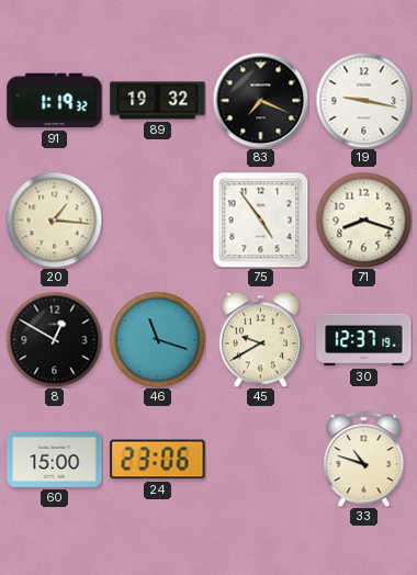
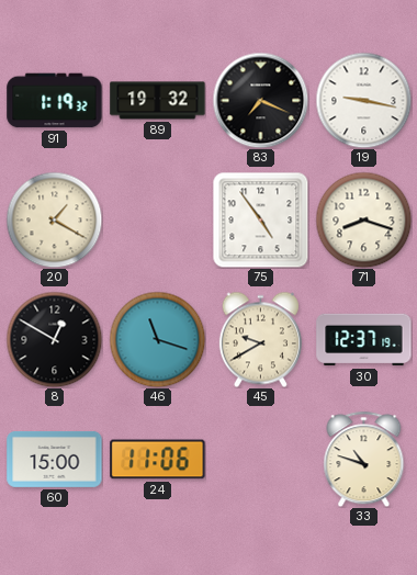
20: 1:16 -> 1:20 (54, 219)
24: 23:06 -> 11:06 (158, 460)
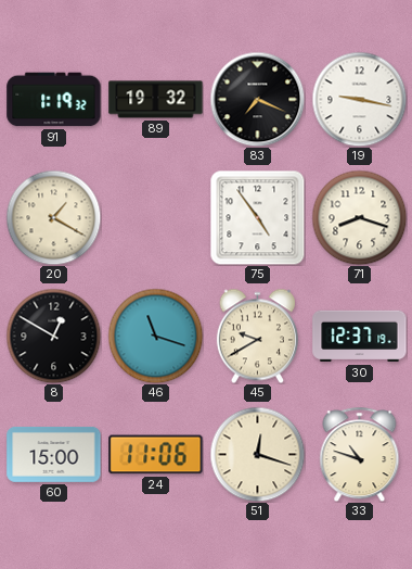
51: none -> 12:18 (257, 454)
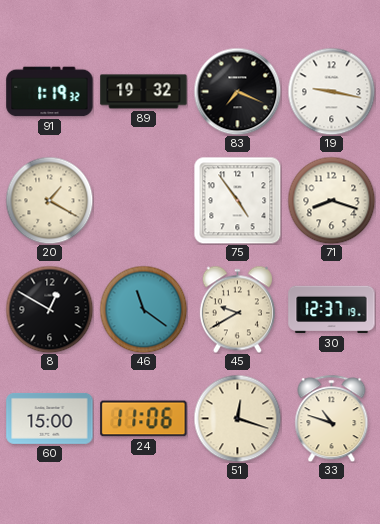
46: 11:18 -> 11:21 (143, 309)
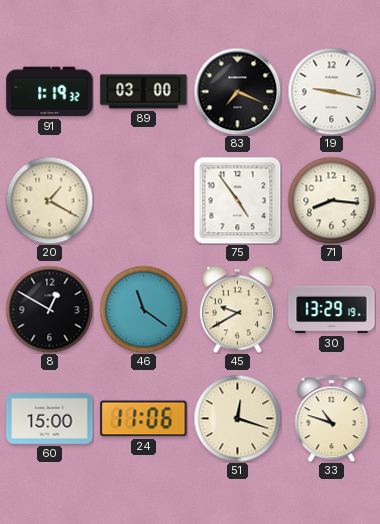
89: 19:32 -> 03:00 (144, 92)
71: 8:18 -> 8:16 (331, 200)
30: 12:37 -> 13:29 (332, 310)
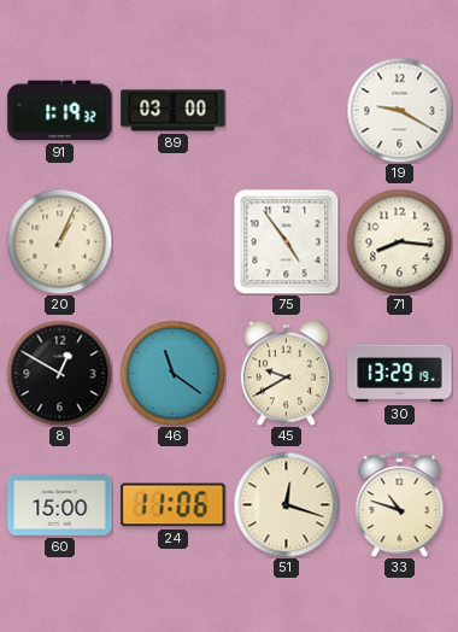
83: 7:19 -> none (237, 91)
19: 9:17 -> 9:20 (399, 110)
20: 1:20 -> 1:04 (59, 241)
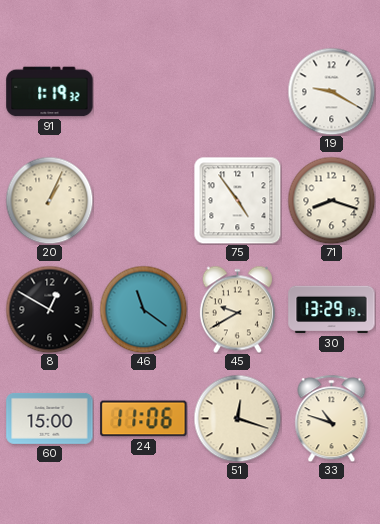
89: 03:00 -> none (174, 111)
71: 8:16 -> 8:18 (331, 200)
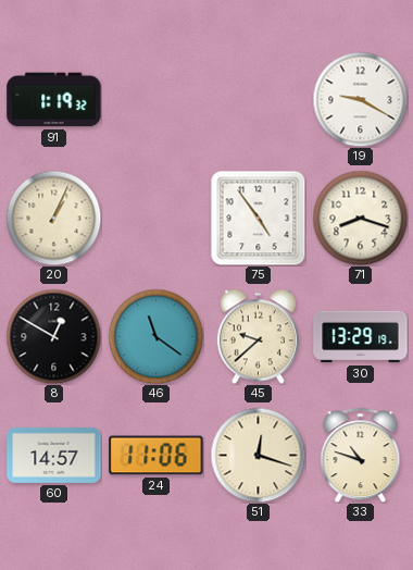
45: 9:40 -> 9:38 (258, 336)
60: 15:00 -> 14:57 (54, 455)
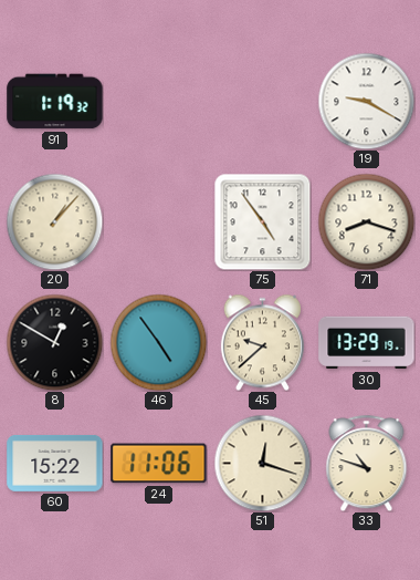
20: 1:04 -> 1:07 (54, 221)
46: 11:21 -> 4:54 (158, 342)
60: 14:57 -> 15:22 (55, 463)
